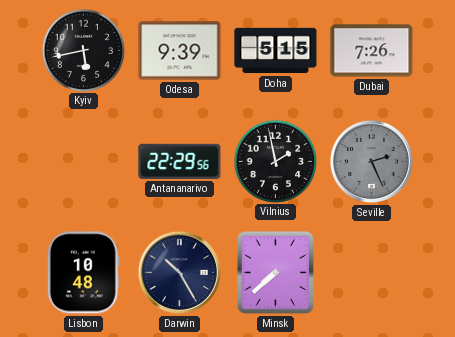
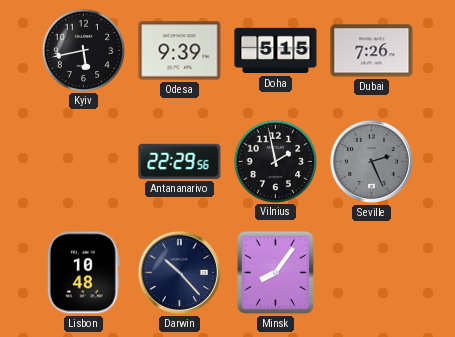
Darwin: 10:25 -> 10:23 (179, 272)
Minsk: 7:38 -> 8:06 (275, 272)
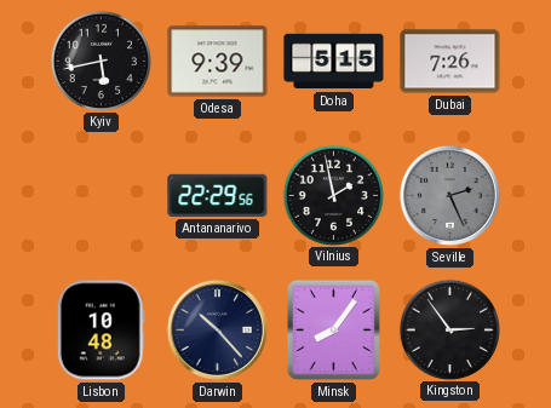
Kingston: none -> 2:54 (449, 329)
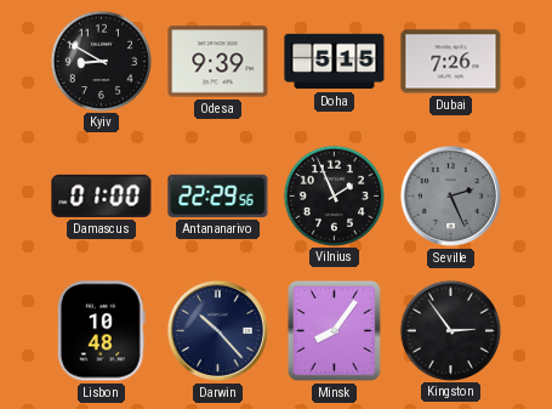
Kyiv: 5:43 -> 8:50 (101, 61)
Damascus: none -> 01:00 (102, 195)
Vilnius: 1:58 -> 1:56 (334, 195)
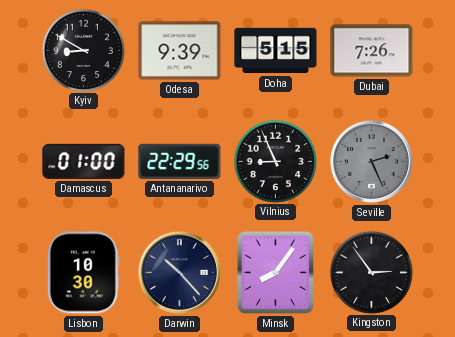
Vilnius: 1:56 -> 8:56 (275, 161)
Lisbon: 10:48 -> 10:30 (83, 273)
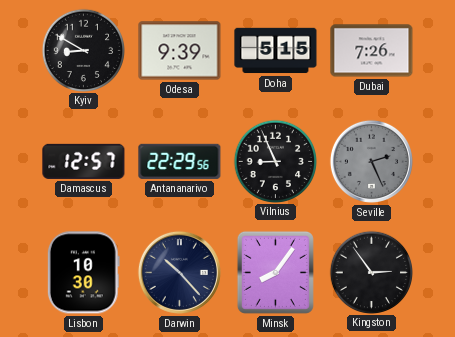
Damascus: 01:00 -> 12:57 (84, 161)
